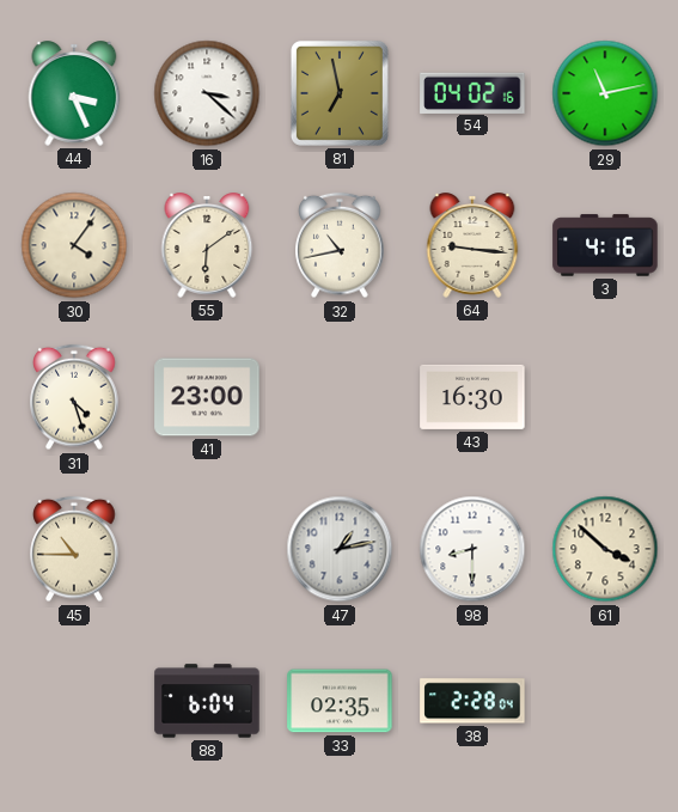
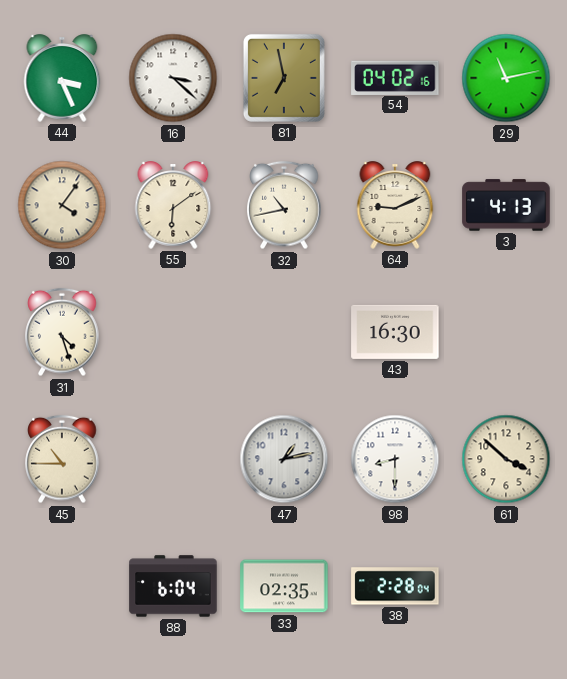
64: 9:16 -> 9:11 (395, 205)
3: 4:16 -> 4:13 (506, 205)
41: 23:00 -> none (207, 397)
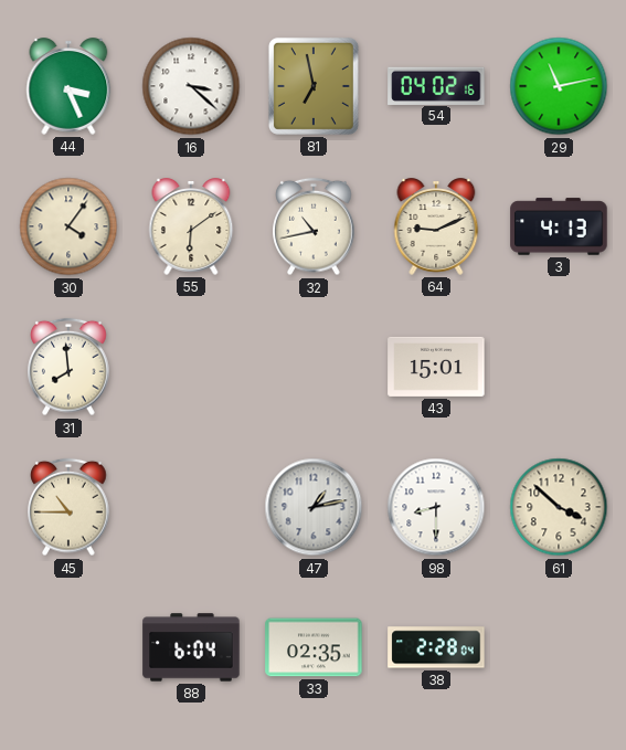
31: 4:27 -> 7:59 (68, 367)
43: 16:30 -> 15:01 (436, 367)
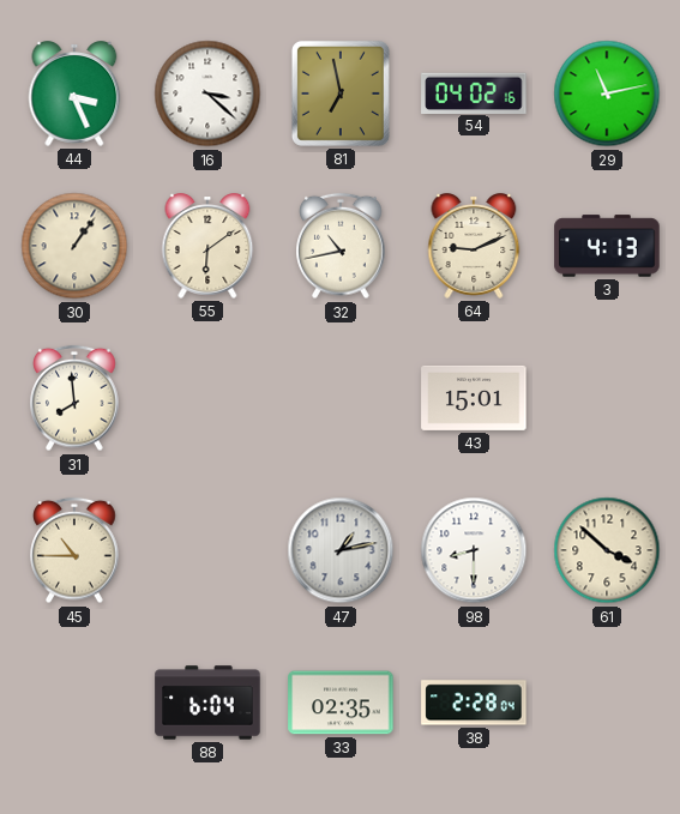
30: 4:06 -> 1:06 (74, 246)
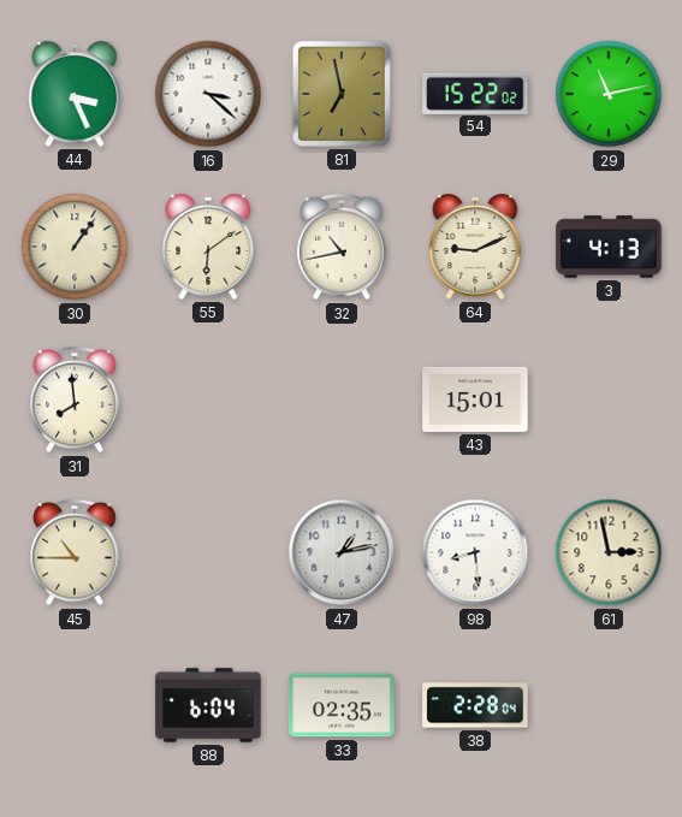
54: 04:02 -> 15:22 (475, 93)
98: 8:30 -> 8:29 (475, 552)
61: 3:52 -> 2:58 (609, 552)
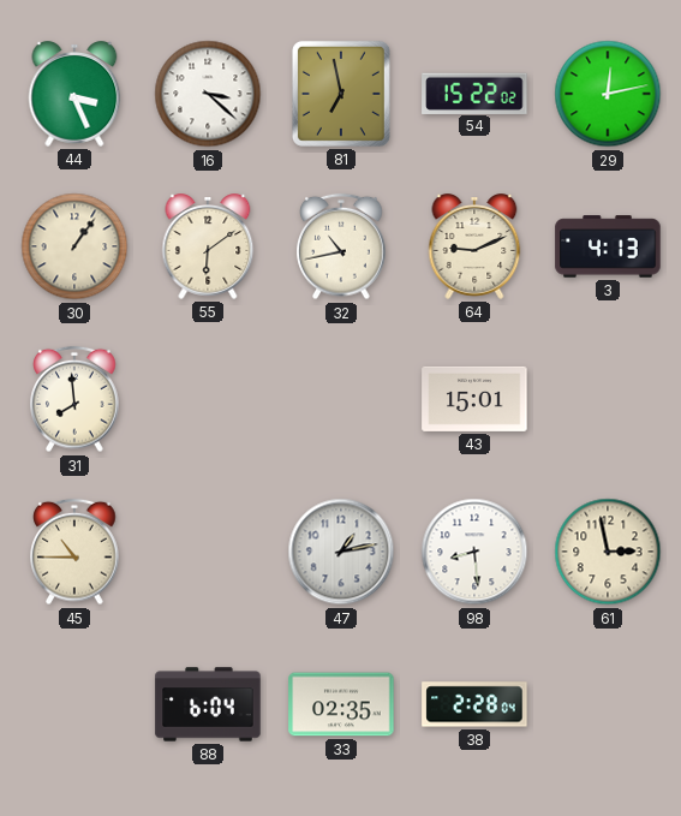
29: 11:13 -> 12:13 (608, 94)
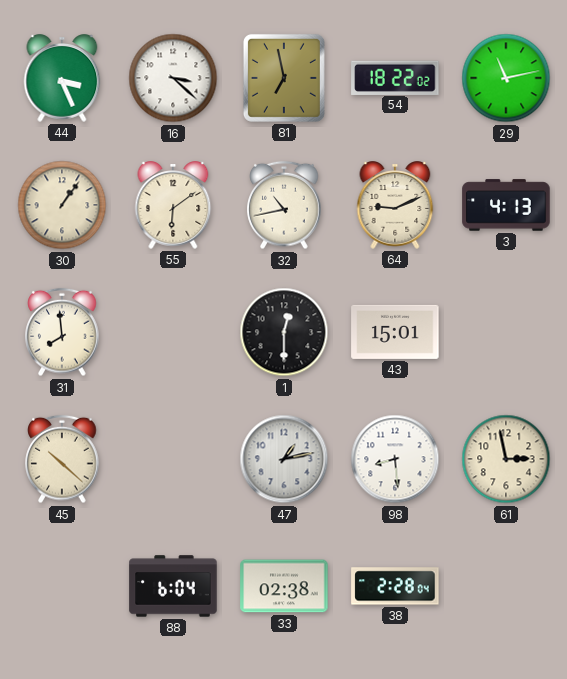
54: 15:22 -> 18:22 (395, 77)
29: 12:13 -> 11:13 (506, 78)
1: none -> 12:30 (284, 332)
45: 10:45 -> 10:22 (62, 459)
33: 02:35 -> 02:38 (284, 586)
